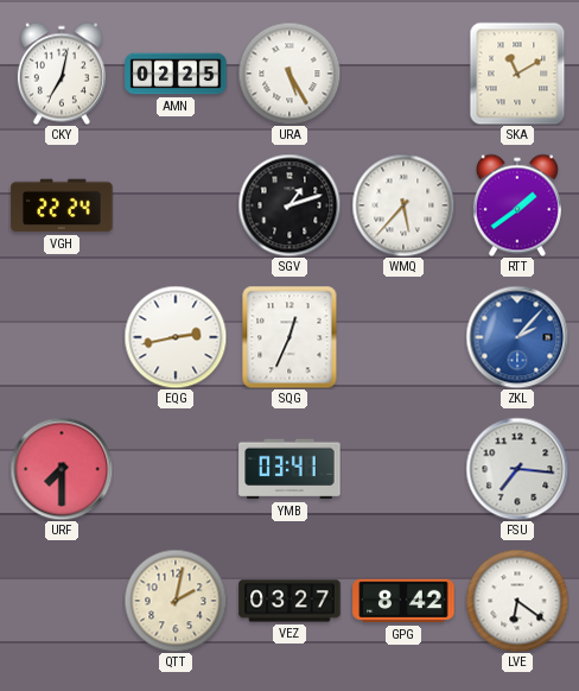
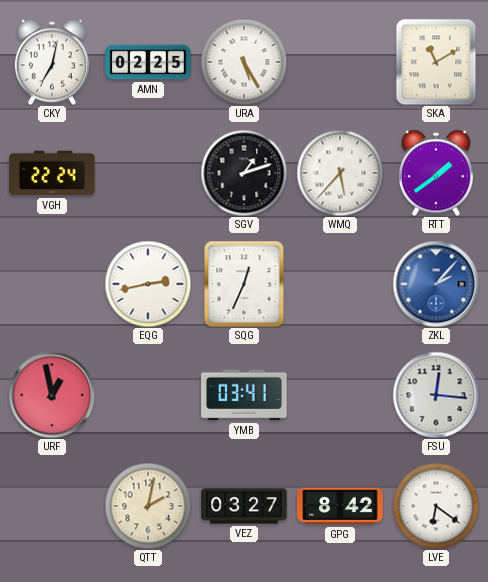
URF: 7:30 -> 12:58 (52, 395)
FSU: 7:16 -> 12:16 (436, 395)
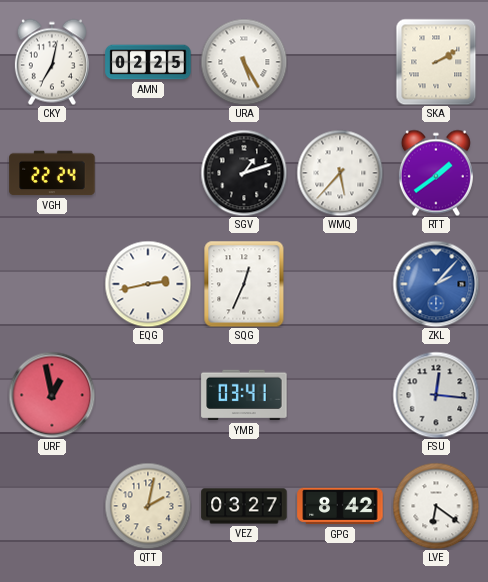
SKA: 11:10 -> 2:10 (436, 62)
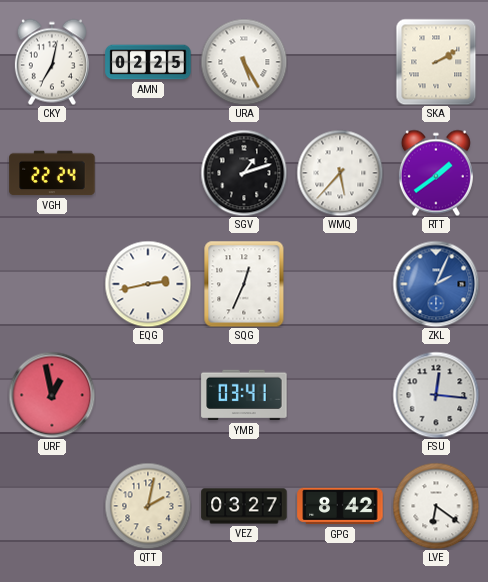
ZKL: 2:07 -> 2:04 (436, 284)
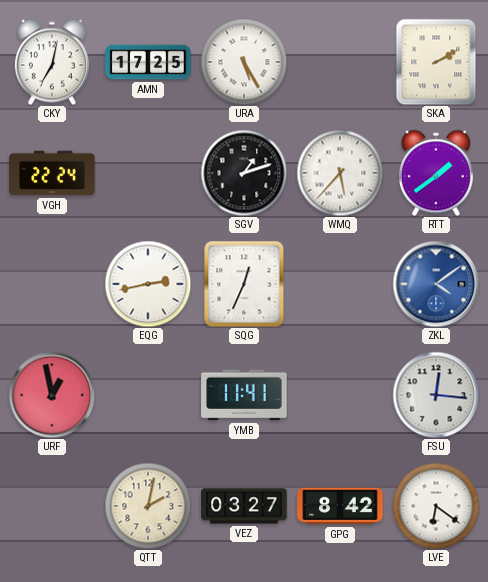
AMN: 02:25 -> 17:25 (148, 62)
ZKL: 2:04 -> 4:09 (436, 284)
YMB: 03:41 -> 11:41 (244, 395)
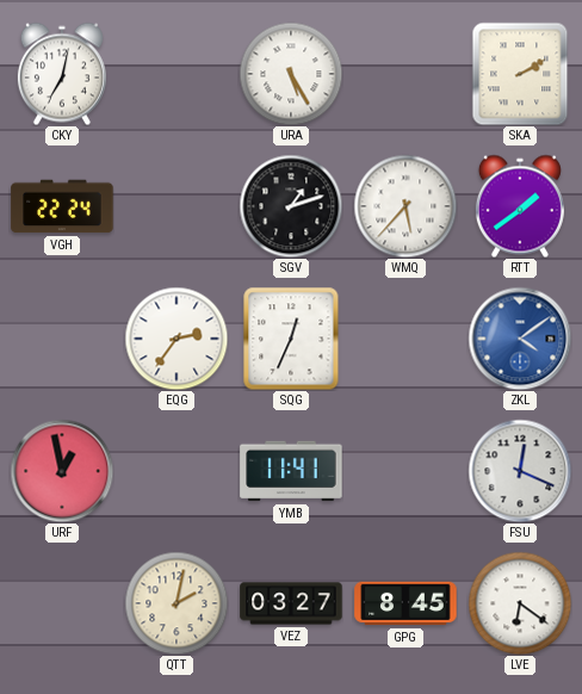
AMN: 17:25 -> none (148, 62)
EQG: 2:43 -> 2:36 (177, 339)
FSU: 12:16 -> 12:19 (520, 471)
GPG: 8:42 -> 8:45 (405, 603)
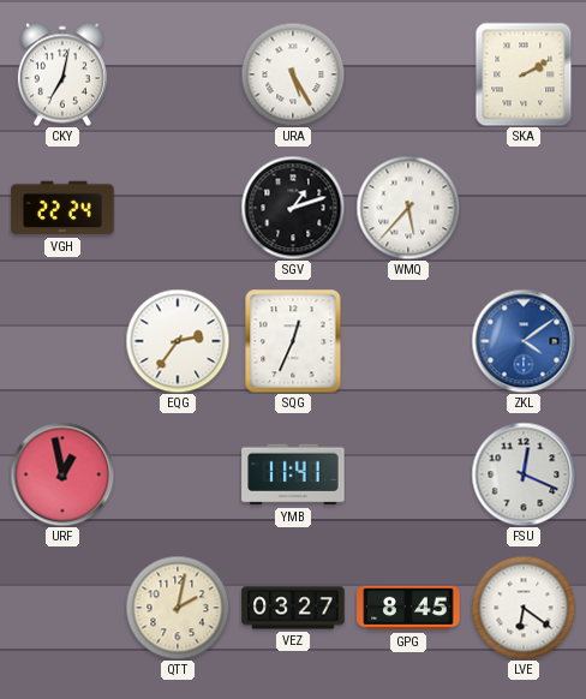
RTT: 1:39 -> none (520, 206)
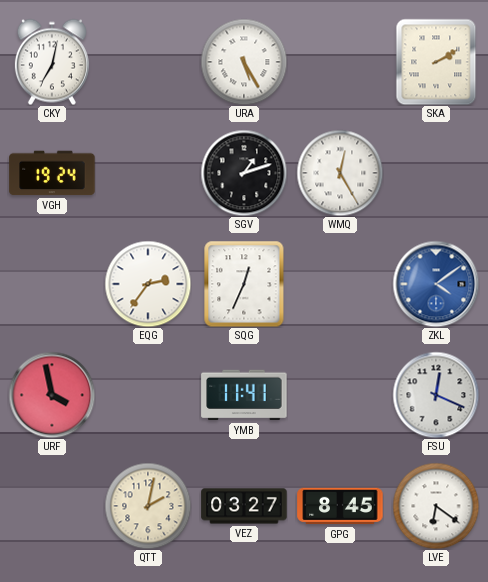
VGH: 22:24 -> 19:24 (52, 173)
WMQ: 5:37 -> 12:25 (340, 173)
URF: 12:58 -> 3:58 (52, 395)
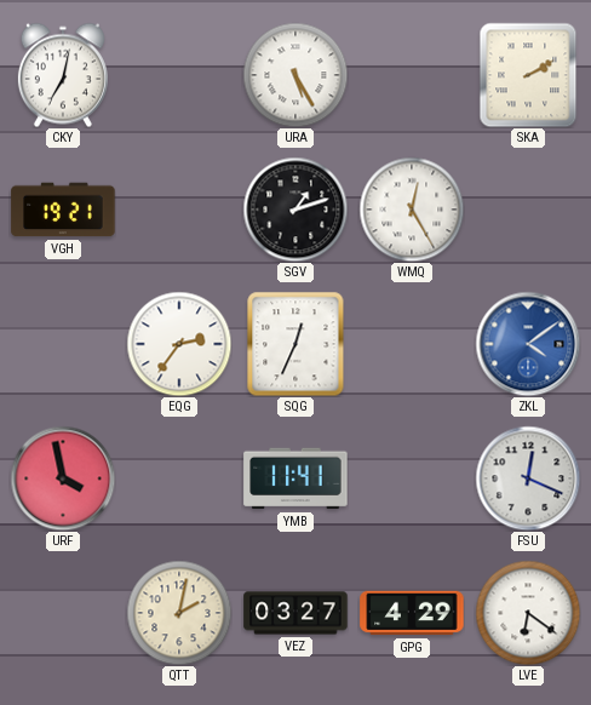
VGH: 19:24 -> 19:21 (63, 210)
GPG: 8:45 -> 4:29 (412, 613)
